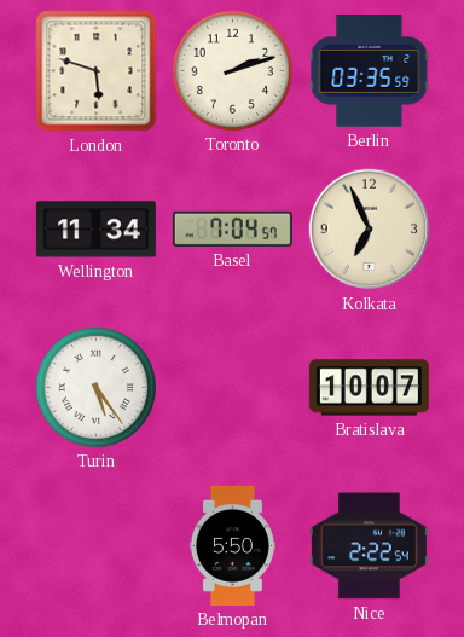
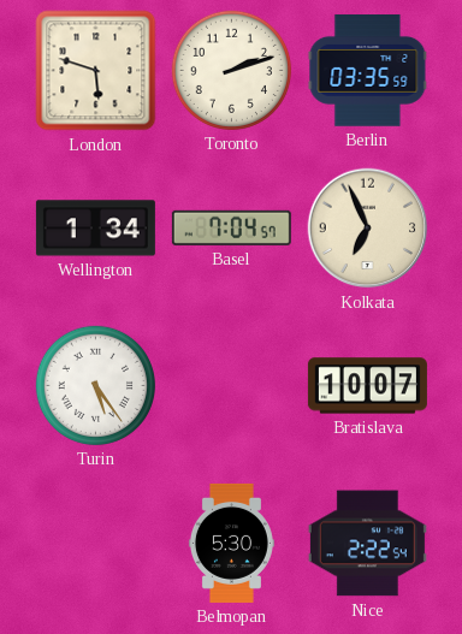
Wellington: 11:34 -> 1:34 (95, 229)
Belmopan: 5:50 -> 5:30 (231, 543)
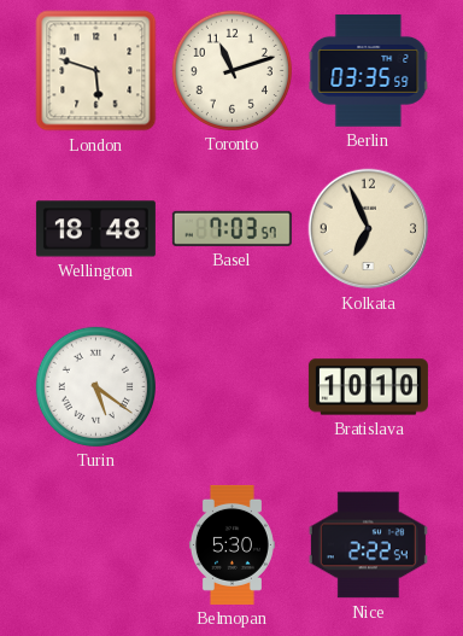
Toronto: 2:12 -> 11:12 (231, 70)
Wellington: 1:34 -> 18:48 (95, 229)
Basel: 7:04 -> 7:03 (231, 228)
Turin: 5:24 -> 5:21 (95, 386)
Bratislava: 10:07 -> 10:10 (368, 387)
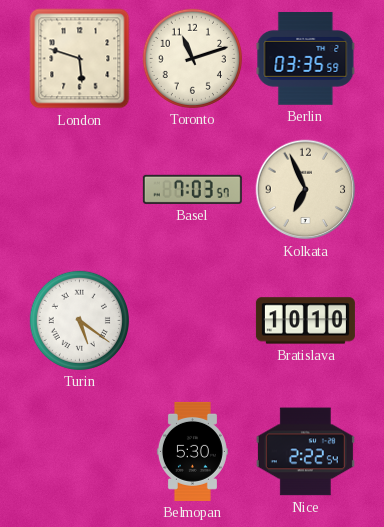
Wellington: 18:48 -> none (95, 229)
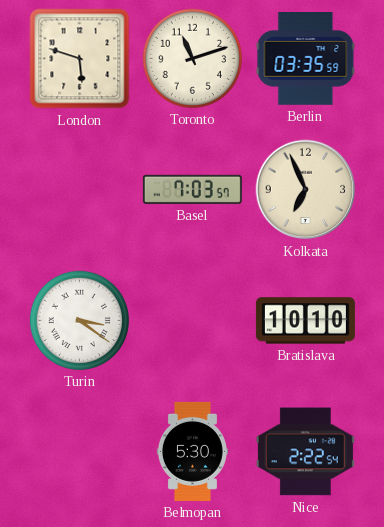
Turin: 5:21 -> 3:21 (79, 320)
